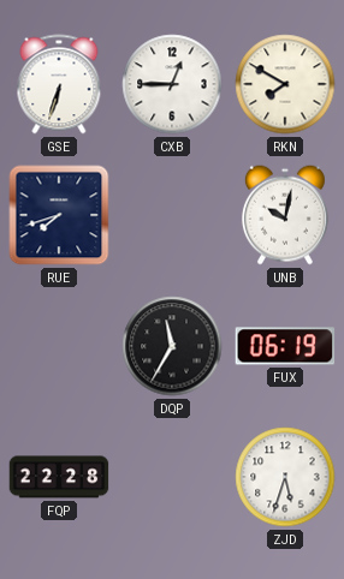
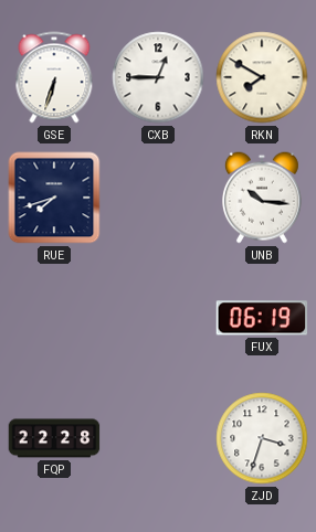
UNB: 10:02 -> 10:16 (262, 198)
DQP: 11:35 -> none (172, 346)
ZJD: 5:33 -> 3:33 (262, 438)
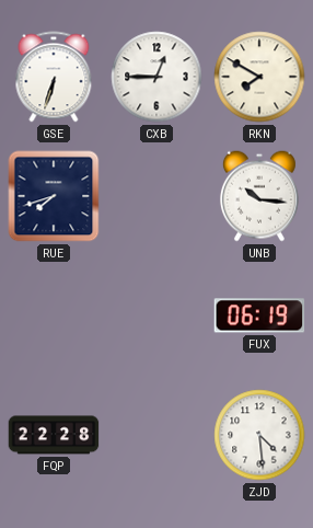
ZJD: 3:33 -> 4:29 (259, 435)
